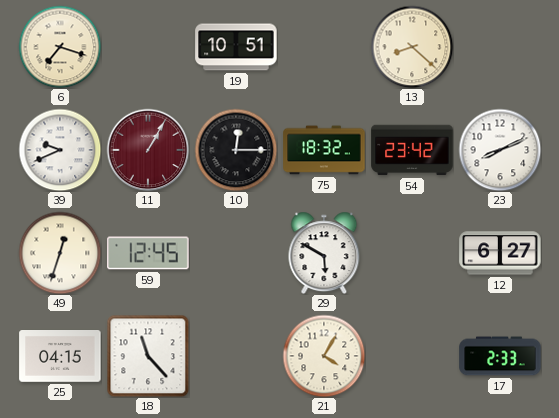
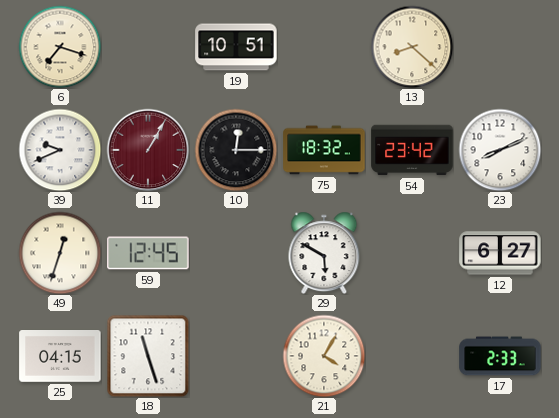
18: 11:23 -> 11:27 (148, 356)
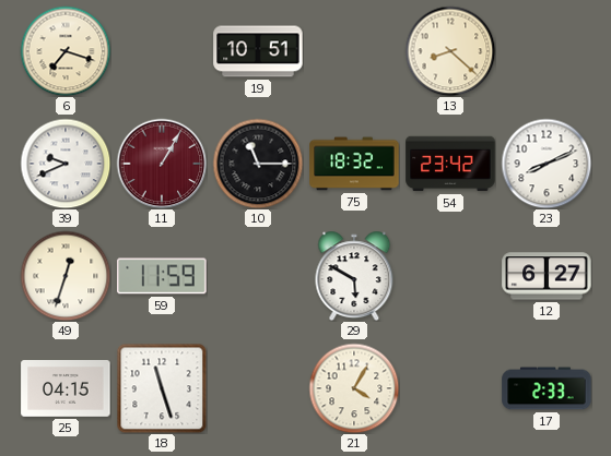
10: 12:15 -> 11:15 (258, 164)
59: 12:45 -> 11:59 (162, 276)
